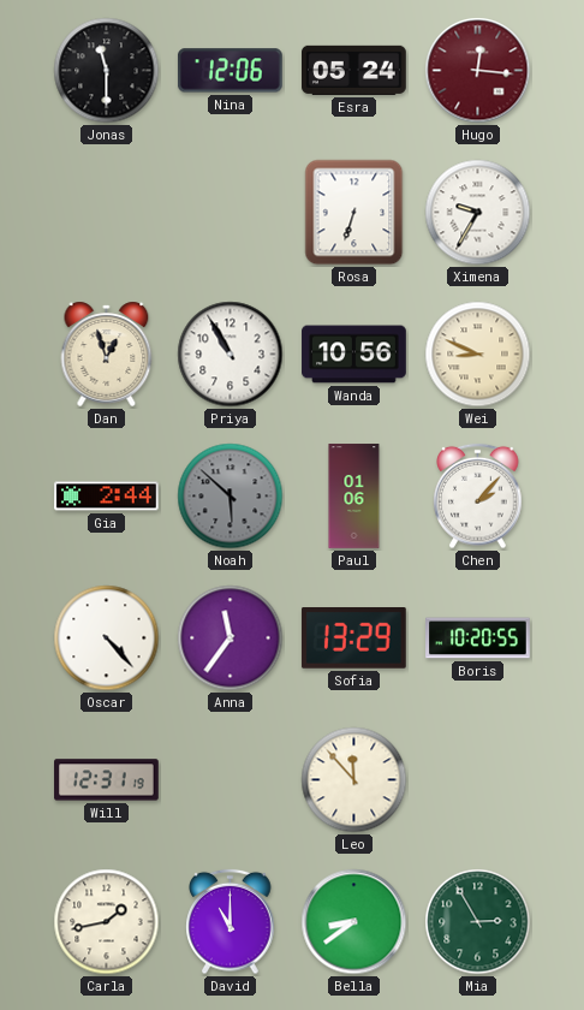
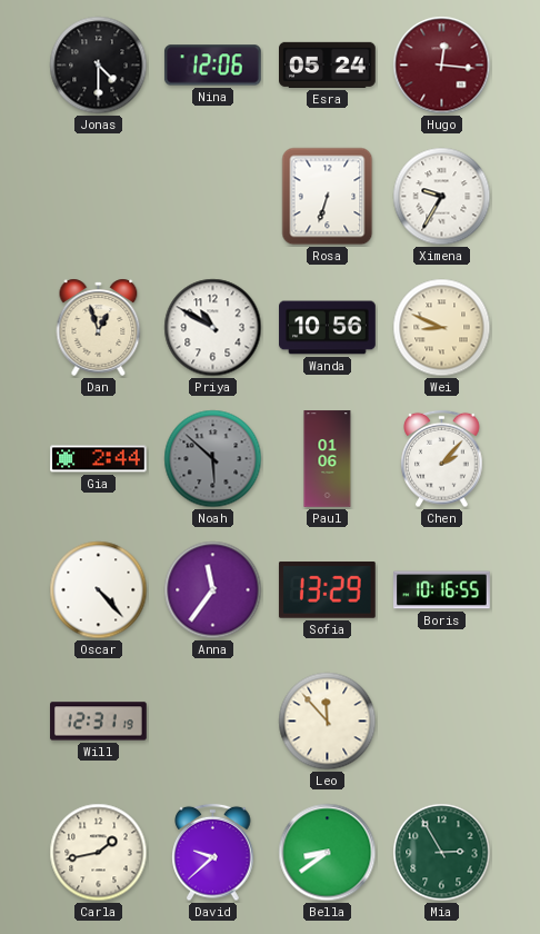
Jonas: 11:30 -> 4:30 (99, 66)
Priya: 10:55 -> 10:50 (213, 328)
Boris: 10:20 -> 10:16 (442, 590)
David: 11:00 -> 9:38 (213, 853)
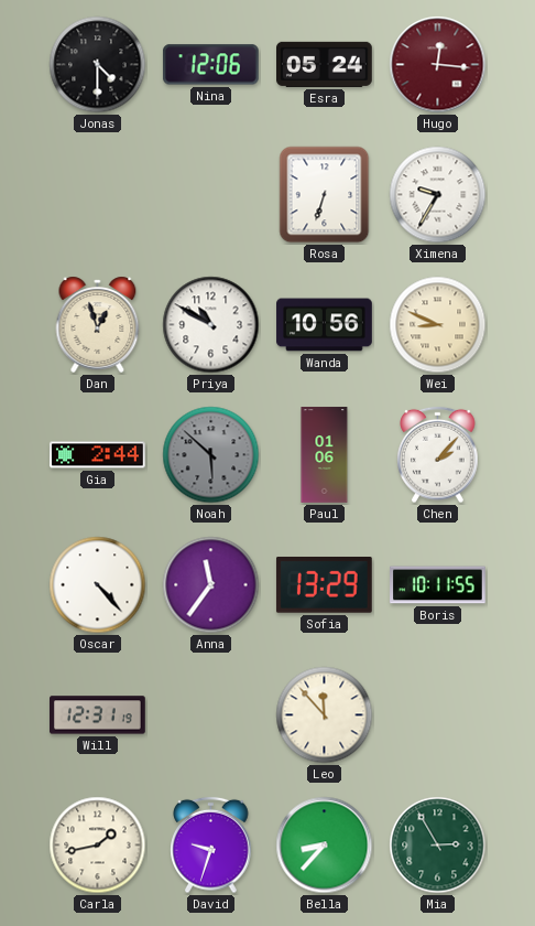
Boris: 10:16 -> 10:11 (438, 585)
David: 9:38 -> 9:33 (211, 846)
Bella: 8:39 -> 8:37 (325, 846)
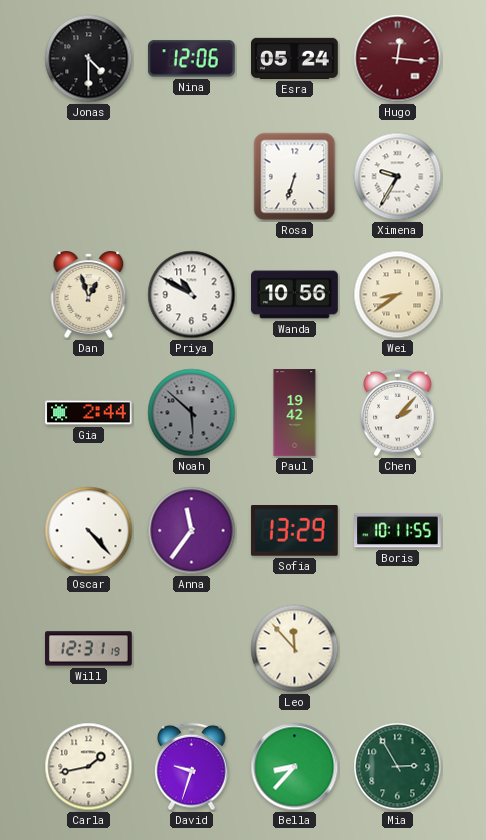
Wei: 8:49 -> 8:39 (398, 295)
Paul: 01:06 -> 19:42 (295, 413)
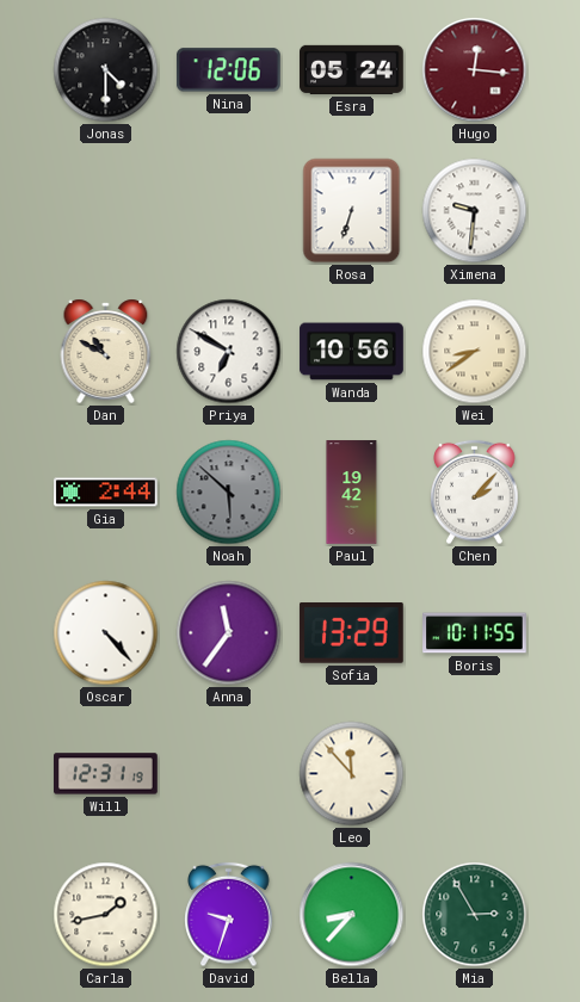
Ximena: 9:35 -> 9:31 (475, 211)
Dan: 12:57 -> 10:50 (106, 351)
Priya: 10:50 -> 6:50 (229, 352)
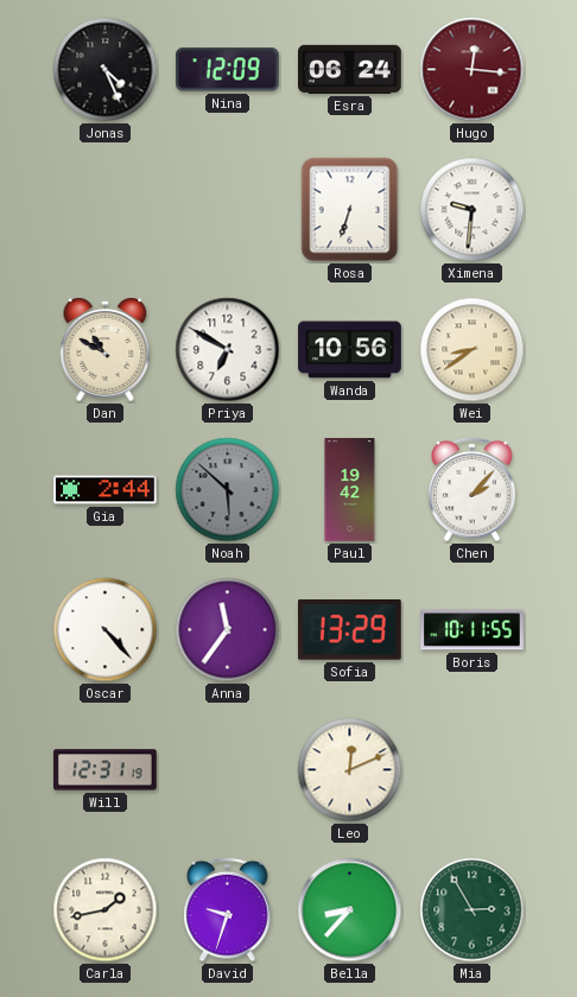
Jonas: 4:30 -> 4:26 (106, 70)
Nina: 12:06 -> 12:09 (227, 70)
Esra: 05:24 -> 06:24 (350, 69)
Leo: 11:53 -> 12:11 (350, 770)
